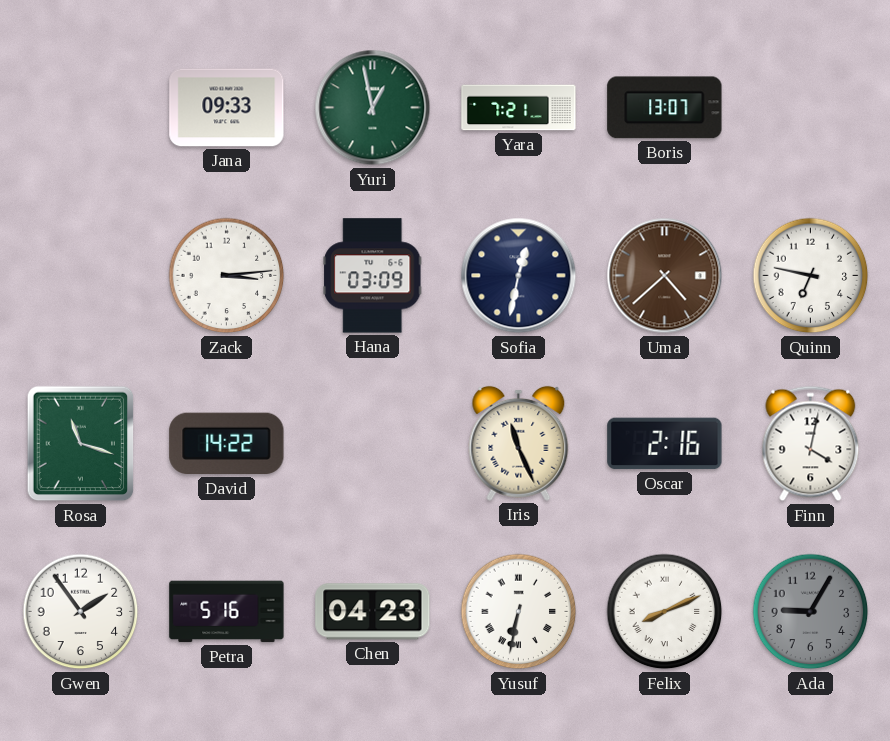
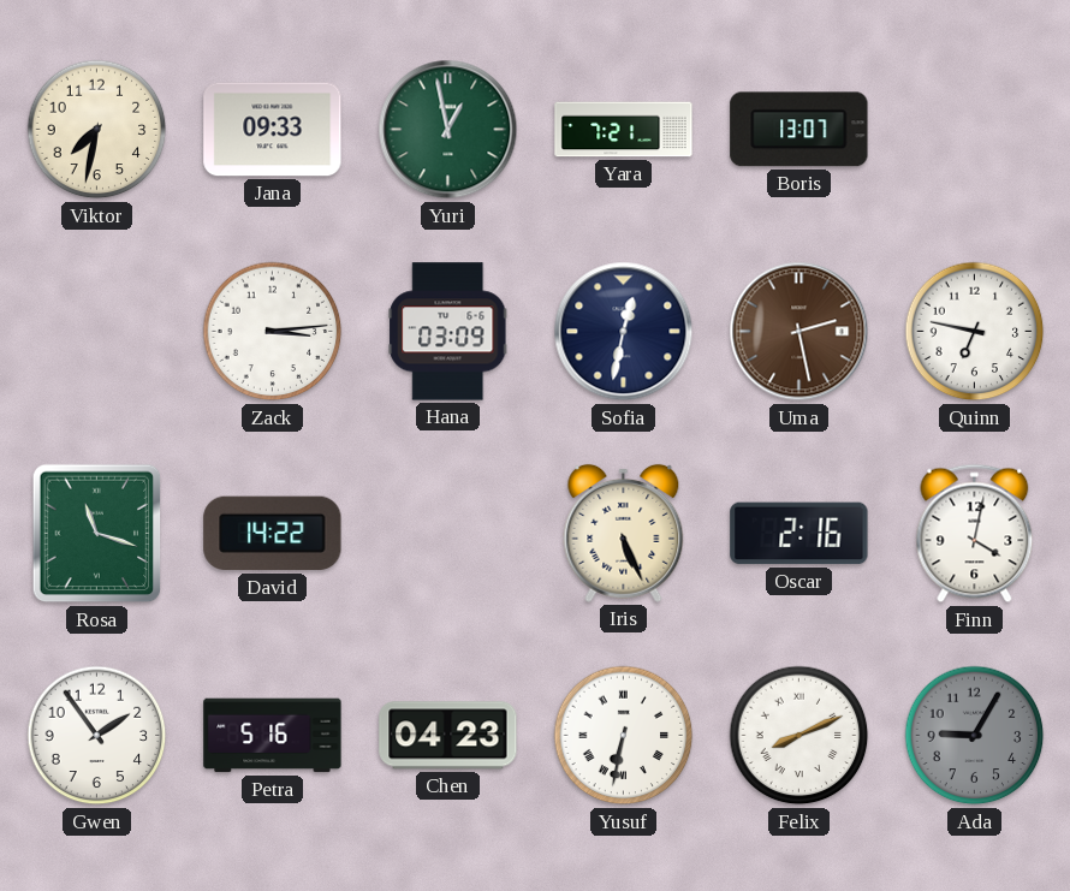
Viktor: none -> 7:32 (97, 130)
Uma: 4:38 -> 2:28 (799, 332)
Iris: 11:26 -> 5:26 (624, 533)
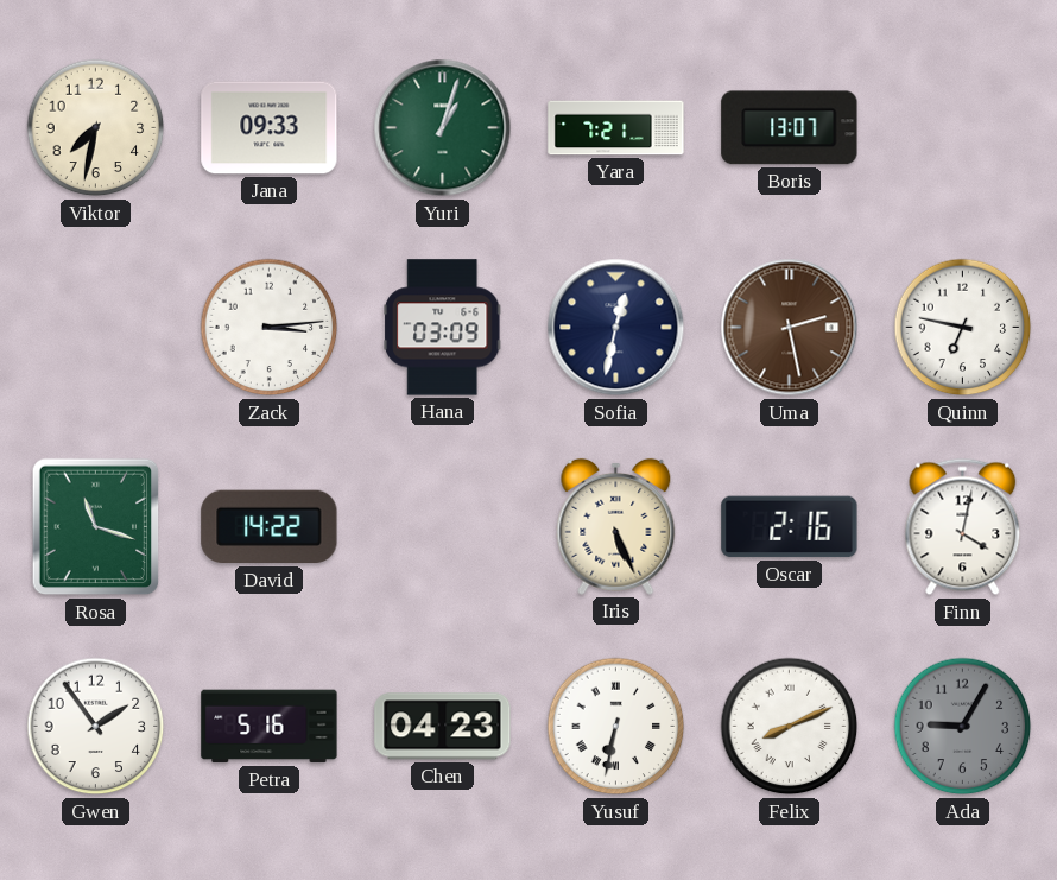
Yuri: 12:58 -> 1:03 (443, 128)
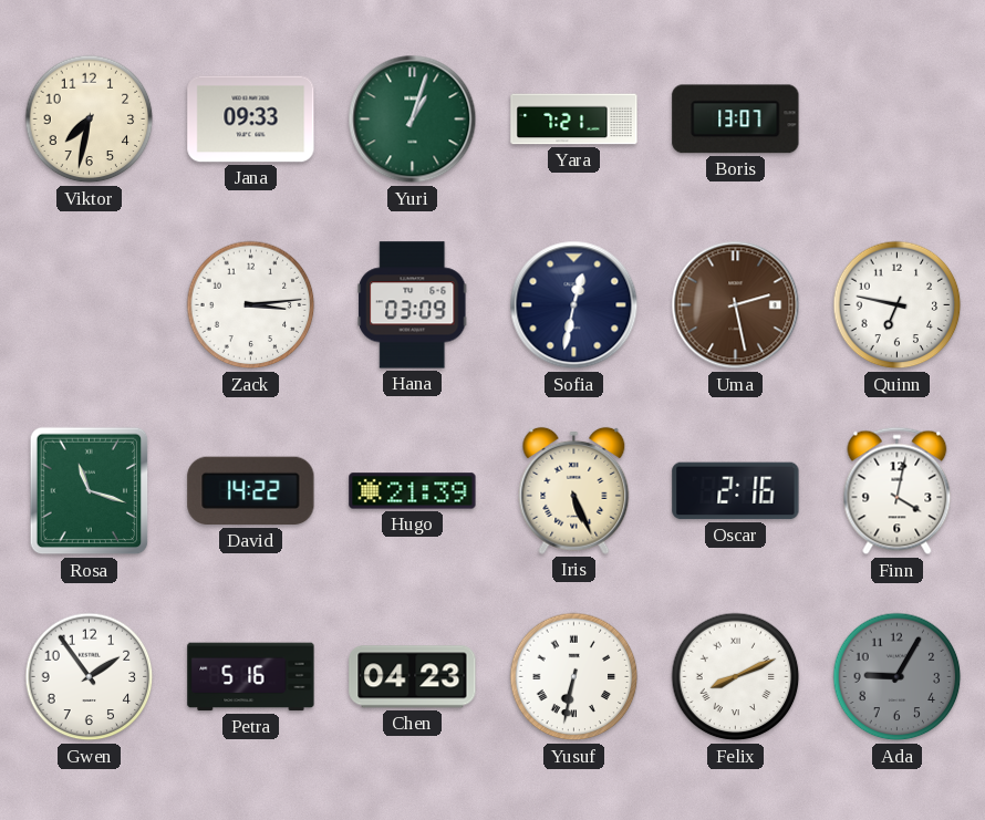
Hugo: none -> 21:39 (413, 491)
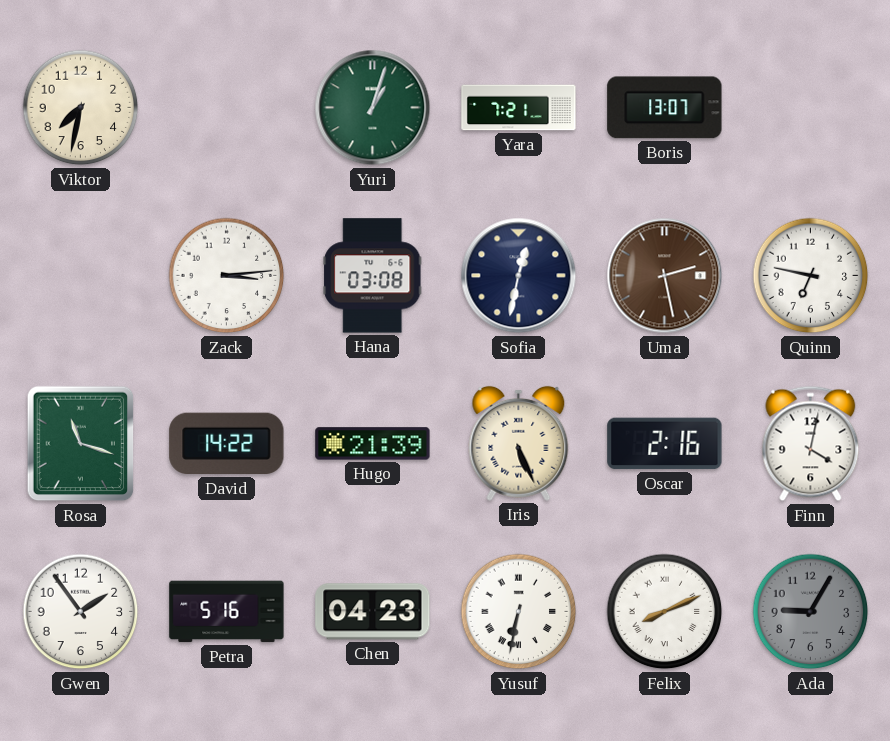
Jana: 09:33 -> none (251, 120)
Hana: 03:09 -> 03:08 (373, 276)
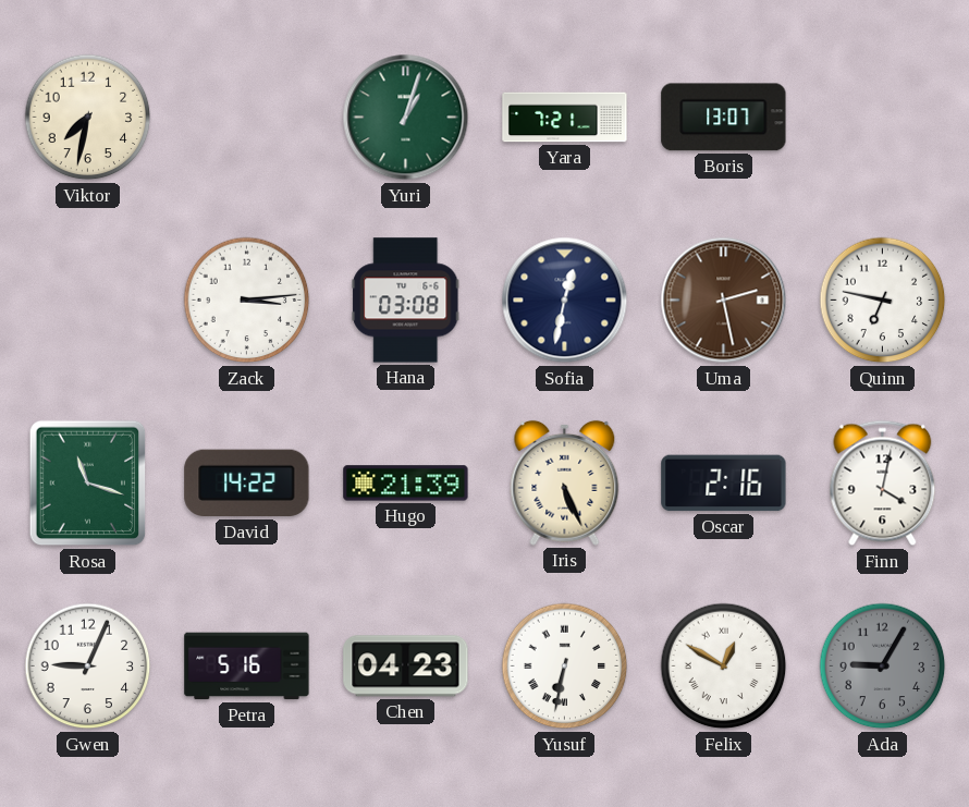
Gwen: 1:54 -> 9:04 (88, 667)
Felix: 8:11 -> 12:50 (724, 667)
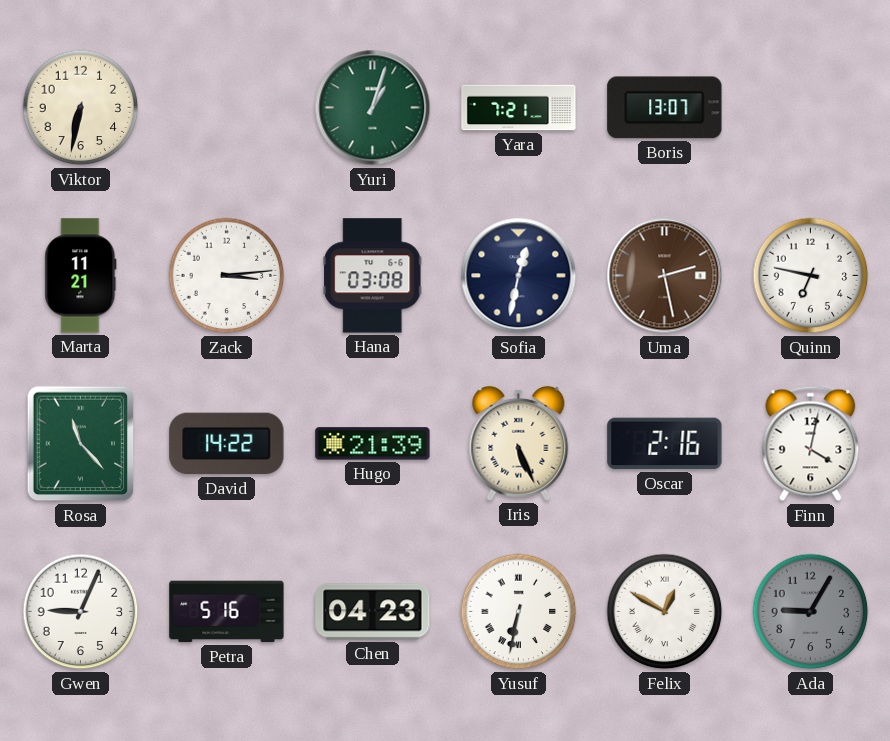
Viktor: 7:32 -> 6:32 (81, 108)
Marta: none -> 11:21 (81, 276)
Rosa: 11:18 -> 11:23 (81, 444)
